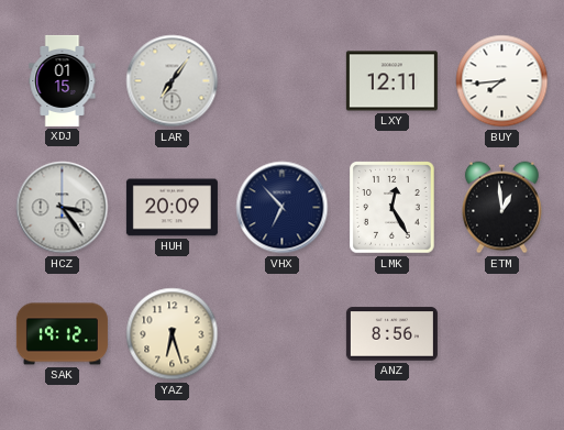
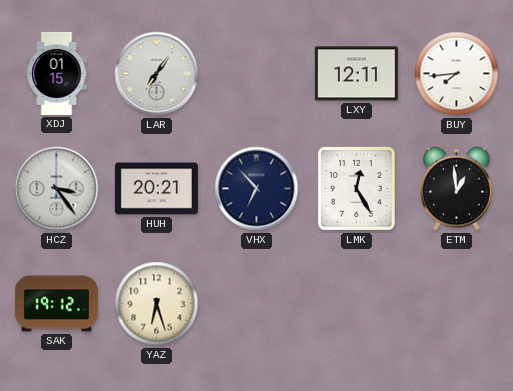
HUH: 20:09 -> 20:21 (156, 189)
ANZ: 8:56 -> none (391, 334)
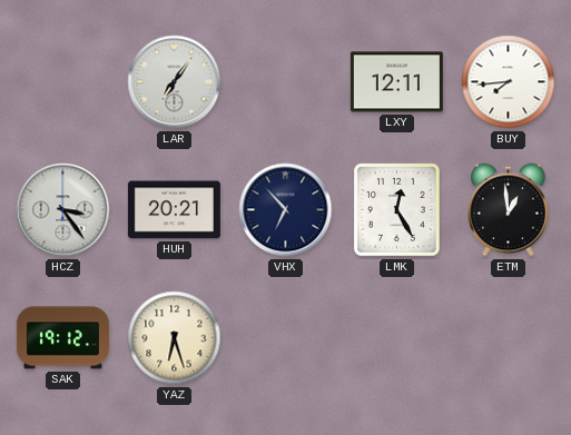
XDJ: 01:15 -> none (57, 73)
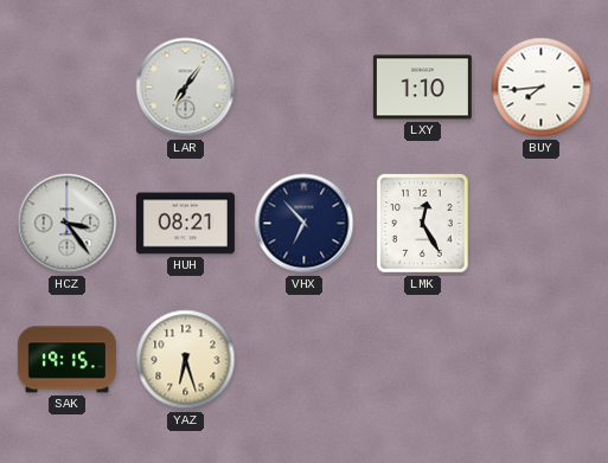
LXY: 12:11 -> 1:10 (422, 88)
HUH: 20:21 -> 08:21 (185, 224)
ETM: 12:59 -> none (509, 210)
SAK: 19:12 -> 19:15 (66, 360)
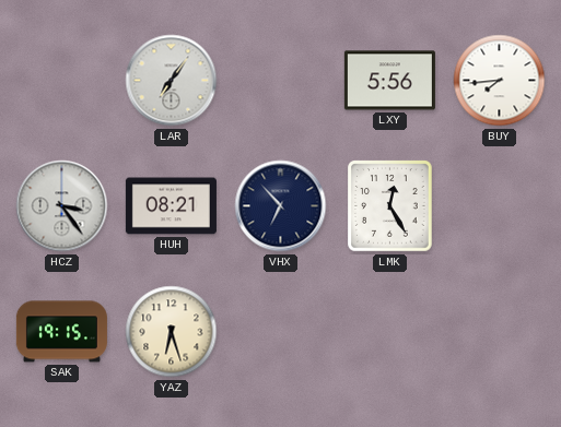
LXY: 1:10 -> 5:56 (389, 81)
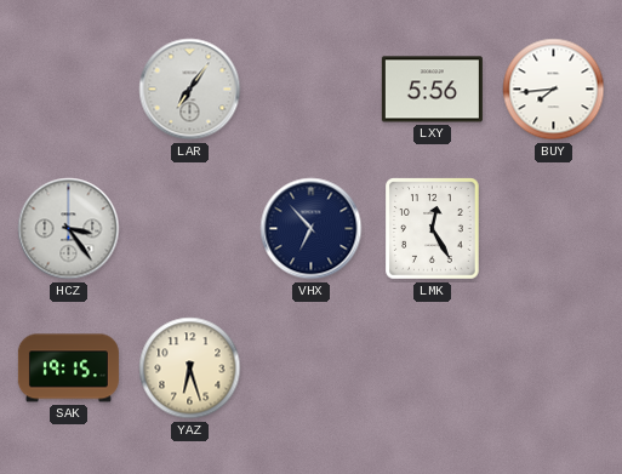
HUH: 08:21 -> none (171, 206)
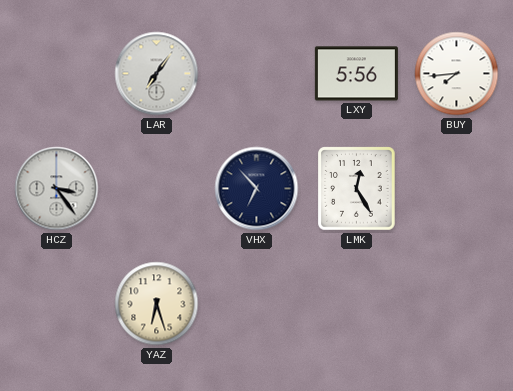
SAK: 19:15 -> none (68, 369)
